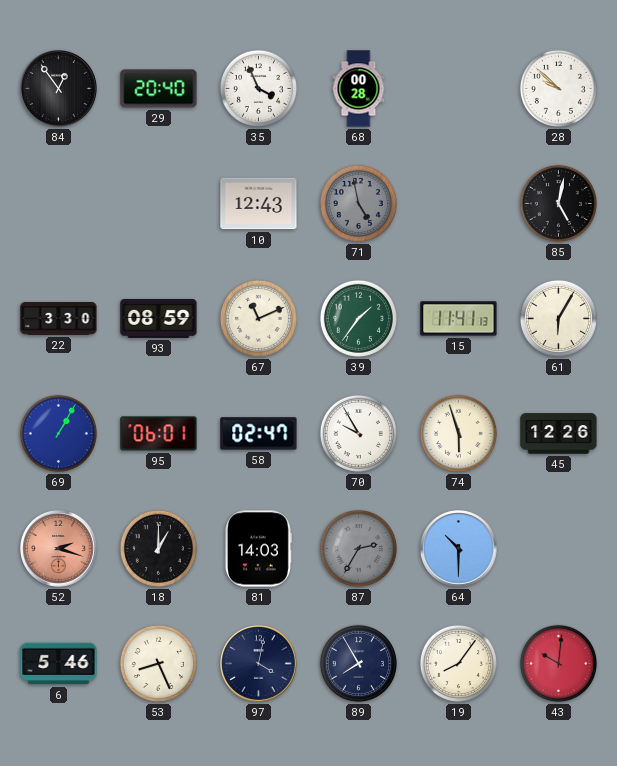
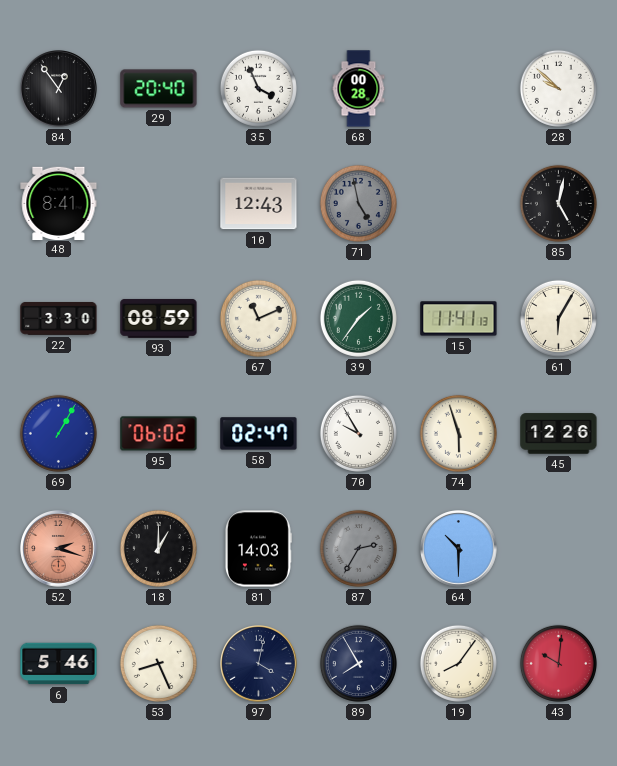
48: none -> 8:41 (59, 203)
95: 06:01 -> 06:02 (159, 434)
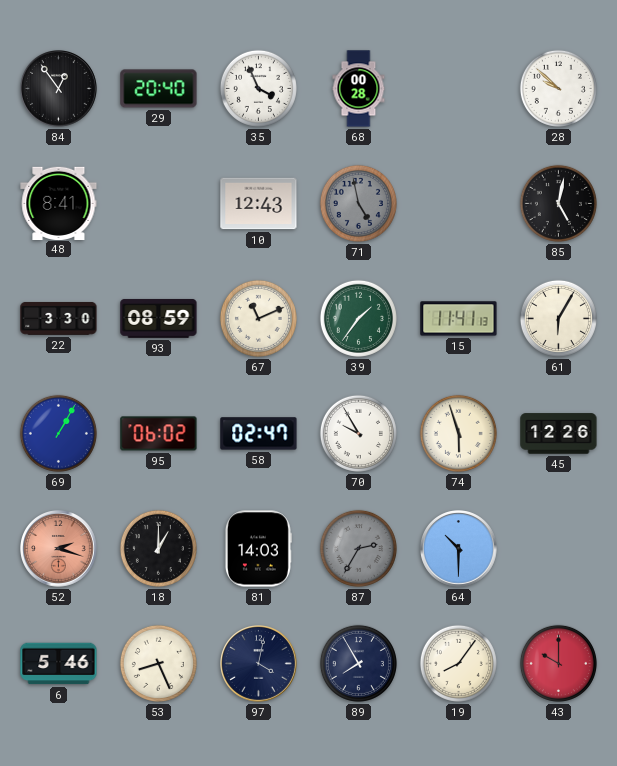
43: 10:01 -> 10:00 (558, 663)
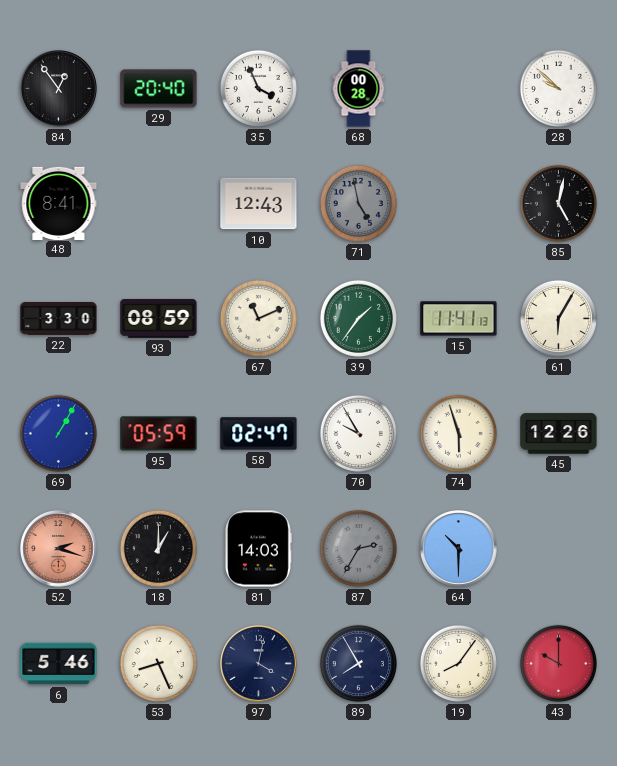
95: 06:02 -> 05:59 (159, 434)
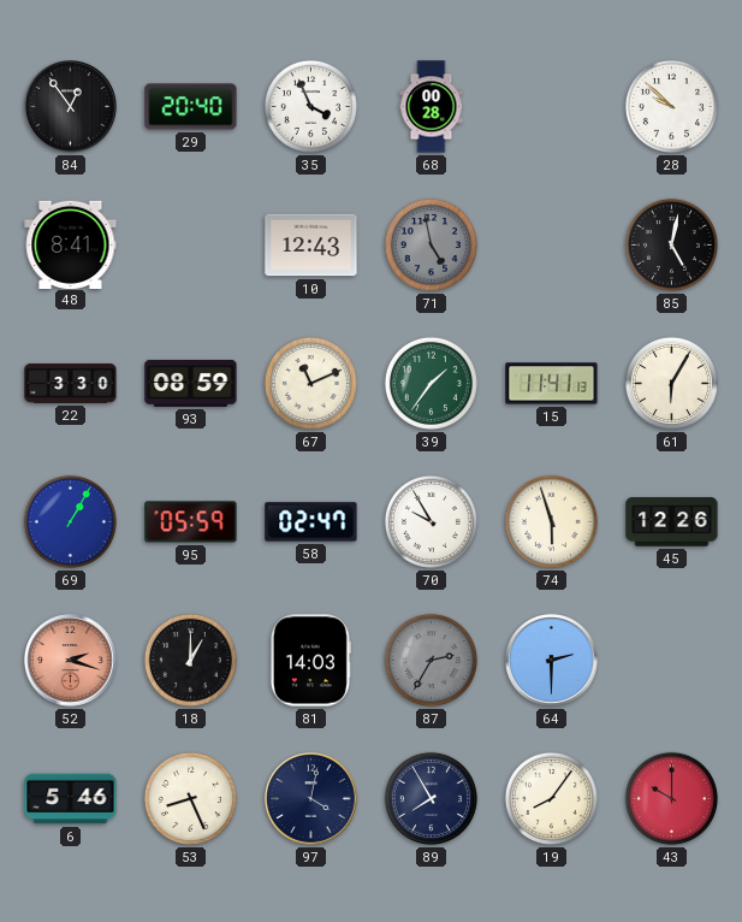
64: 10:30 -> 2:30 (552, 661)
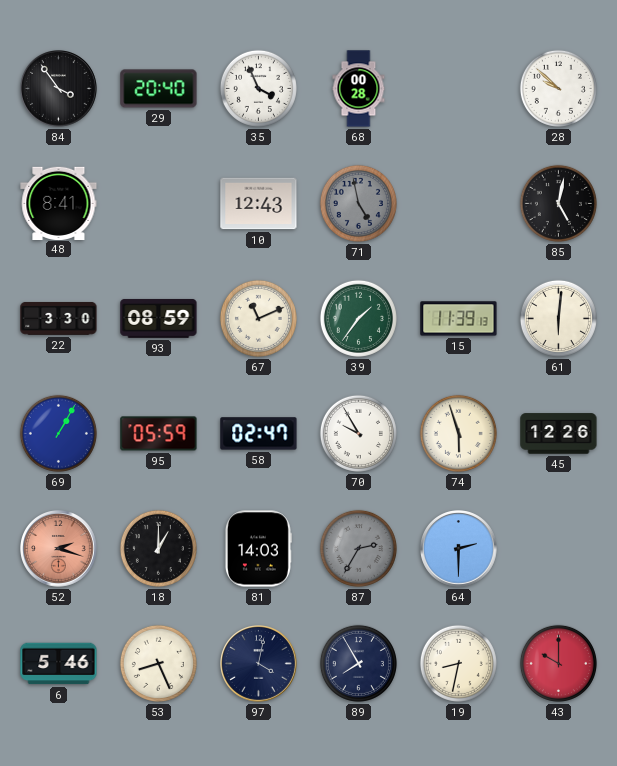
84: 12:54 -> 3:54 (59, 89)
15: 11:41 -> 11:39 (459, 319)
61: 6:05 -> 6:01 (558, 318)
19: 8:06 -> 8:32 (458, 663)
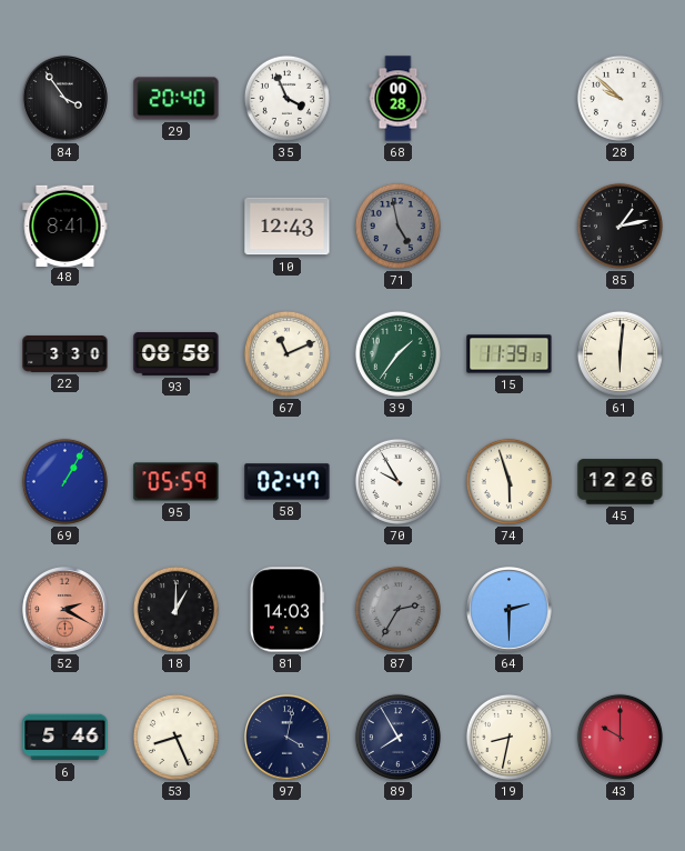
85: 5:02 -> 1:13 (619, 226)
93: 08:59 -> 08:58 (177, 353)
52: 2:18 -> 2:20 (66, 610)
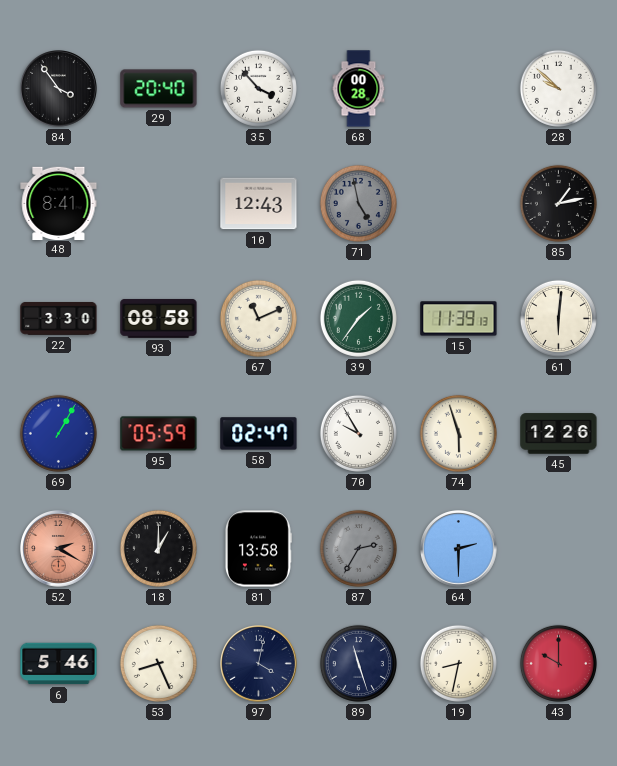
35: 3:56 -> 3:53 (258, 88)
81: 14:03 -> 13:58 (258, 549)
89: 7:55 -> 11:27 (358, 663)
